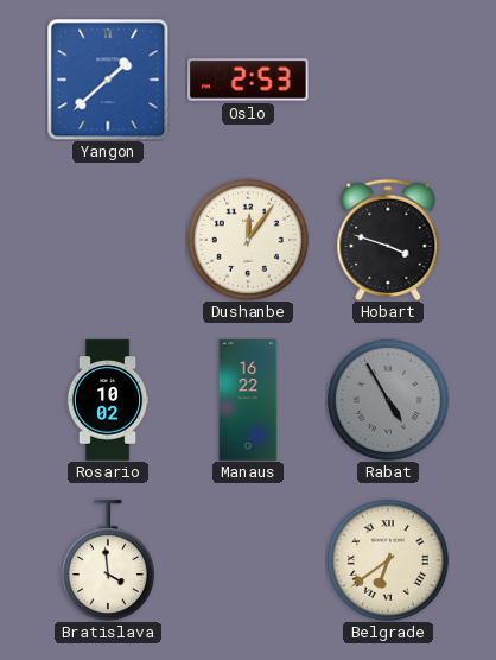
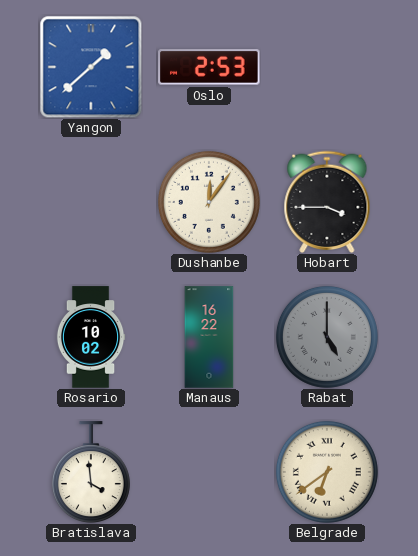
Hobart: 3:48 -> 3:45 (327, 202)
Rabat: 4:55 -> 5:00 (327, 337)
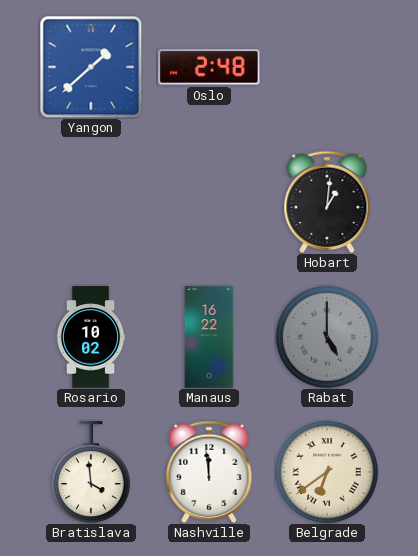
Oslo: 2:53 -> 2:48 (209, 67)
Dushanbe: 12:06 -> none (209, 202)
Hobart: 3:45 -> 1:01 (327, 202)
Nashville: none -> 11:59 (209, 472)
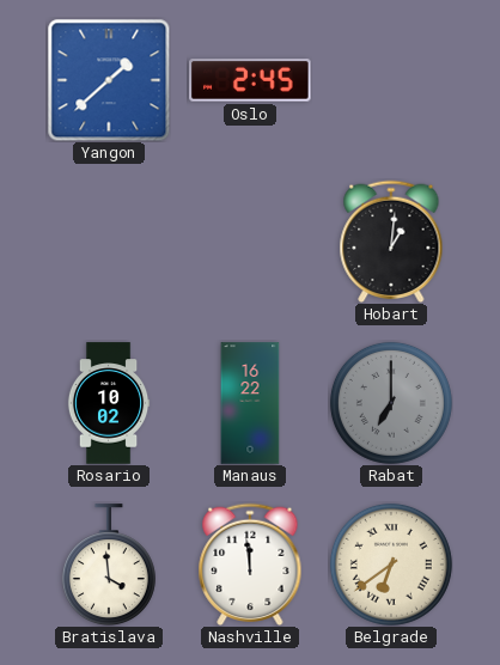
Oslo: 2:48 -> 2:45 (250, 80)
Rabat: 5:00 -> 7:00 (391, 403)
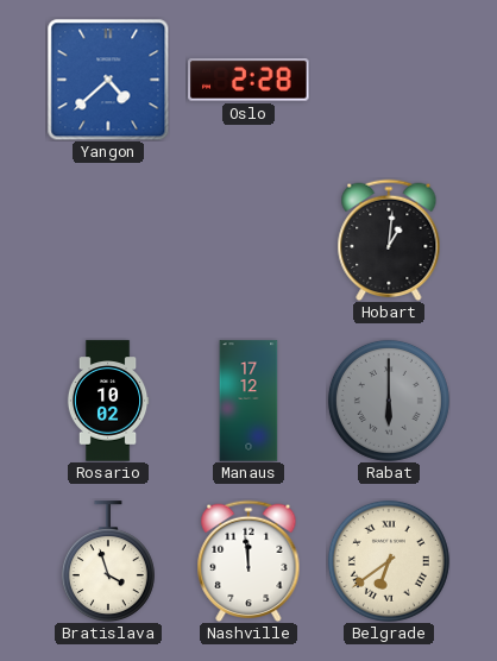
Yangon: 1:38 -> 4:38 (108, 80)
Oslo: 2:45 -> 2:28 (248, 80)
Manaus: 16:22 -> 17:12 (248, 401)
Rabat: 7:00 -> 6:00 (389, 401)
Bratislava: 3:59 -> 3:57 (108, 561)
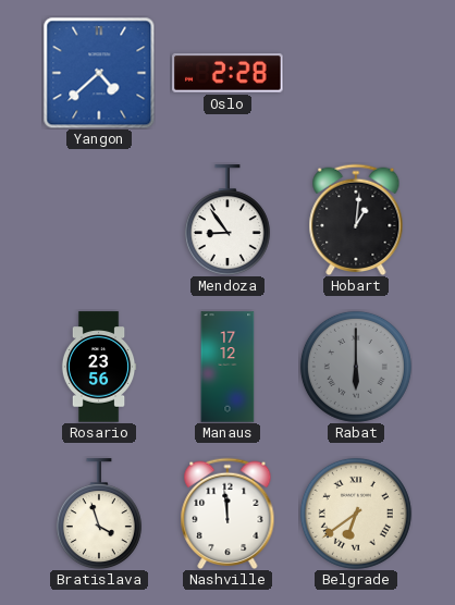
Mendoza: none -> 8:54 (228, 220)
Rosario: 10:02 -> 23:56 (99, 367)
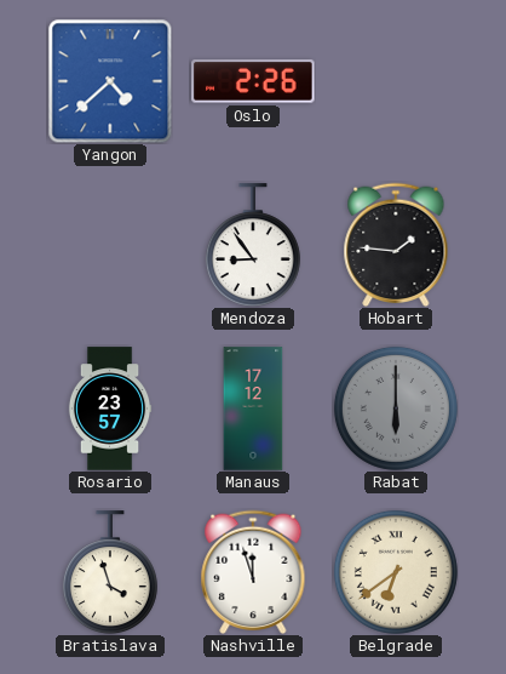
Oslo: 2:28 -> 2:26 (253, 81)
Hobart: 1:01 -> 1:46 (396, 245)
Rosario: 23:56 -> 23:57 (110, 409)
Nashville: 11:59 -> 11:57 (253, 572)
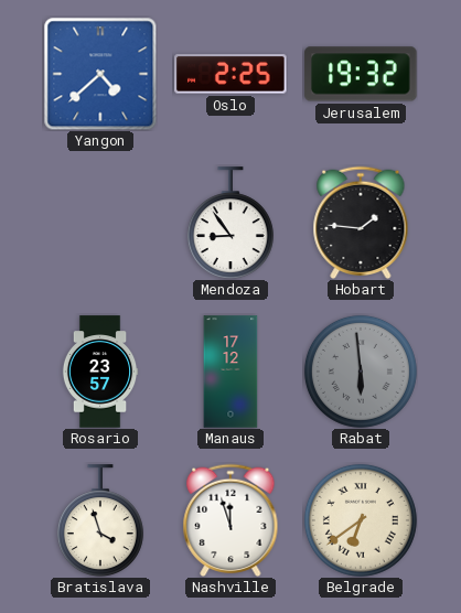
Oslo: 2:26 -> 2:25 (230, 74)
Jerusalem: none -> 19:32 (361, 74)
Rabat: 6:00 -> 5:59 (361, 372)
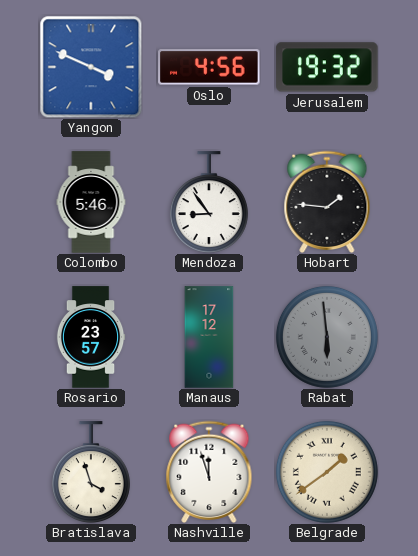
Yangon: 4:38 -> 3:49 (91, 67)
Oslo: 2:25 -> 4:56 (209, 67)
Colombo: none -> 5:46 (91, 202)
Belgrade: 6:39 -> 1:39 (327, 472)
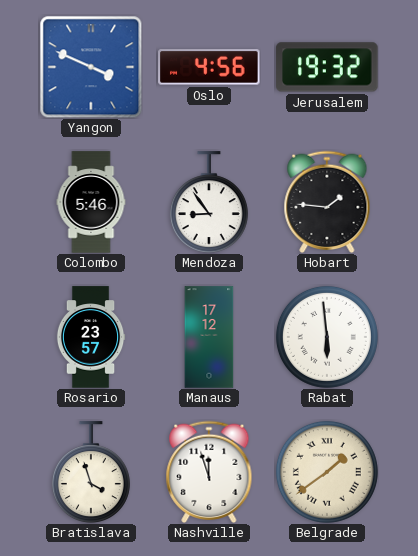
Rabat dial: grey -> white (327, 337)
